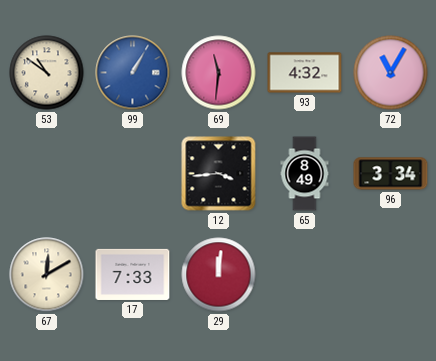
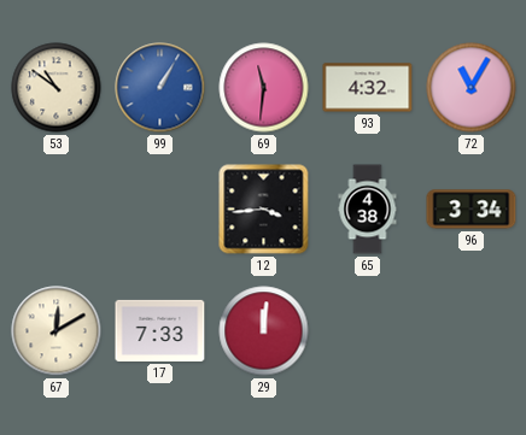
65: 8:49 -> 4:38 (368, 210)
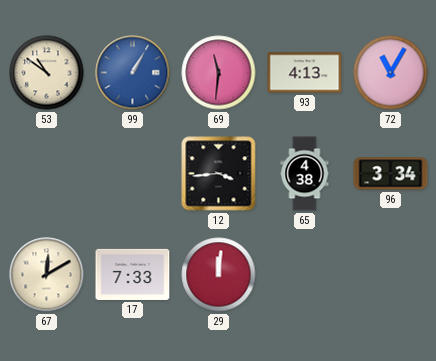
93: 4:32 -> 4:13 (305, 73)
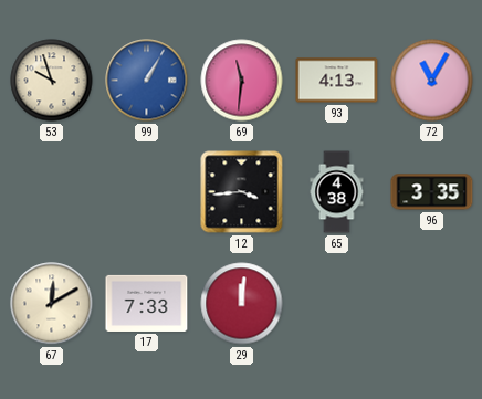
53: 10:51 -> 9:57 (52, 81)
96: 3:34 -> 3:35 (432, 192)
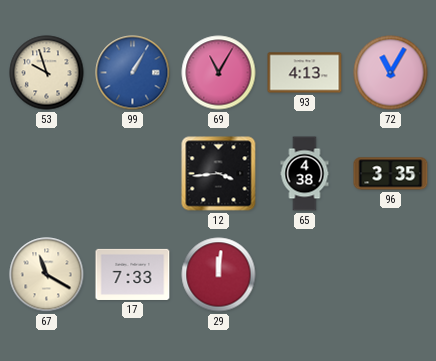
69: 11:31 -> 11:05 (219, 73)
67: 12:10 -> 11:20 (47, 275)
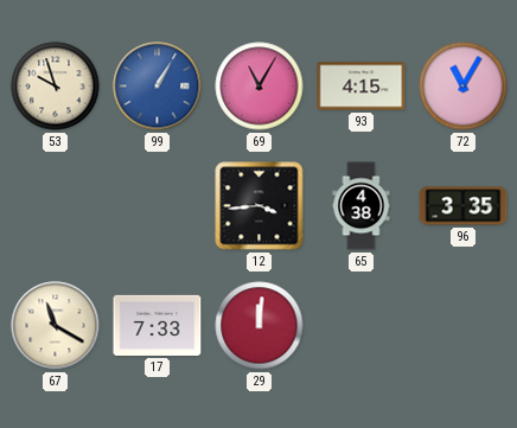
93: 4:13 -> 4:15 (362, 87)
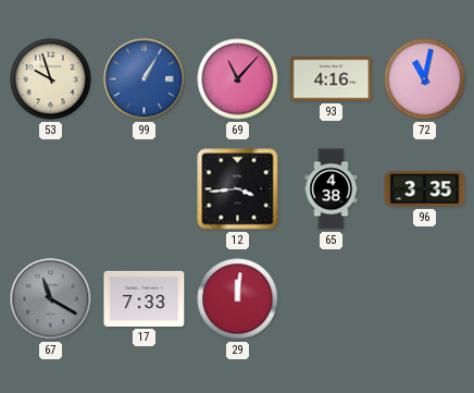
69: 11:05 -> 11:07 (238, 79)
93: 4:15 -> 4:16 (332, 79)
72: 11:05 -> 11:02 (425, 79)
67 dial: cream -> grey (51, 299)
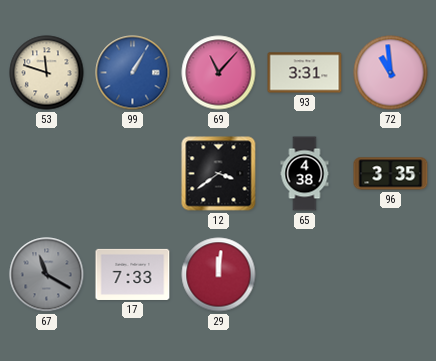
53: 9:57 -> 11:48 (47, 73)
93: 4:16 -> 3:31 (305, 73)
72: 11:02 -> 10:59 (391, 73)
12: 3:44 -> 3:39 (219, 174)
